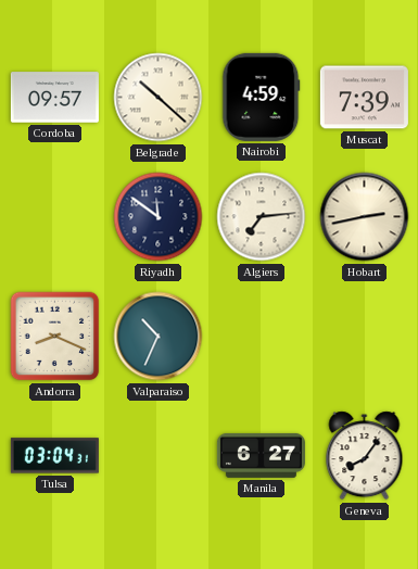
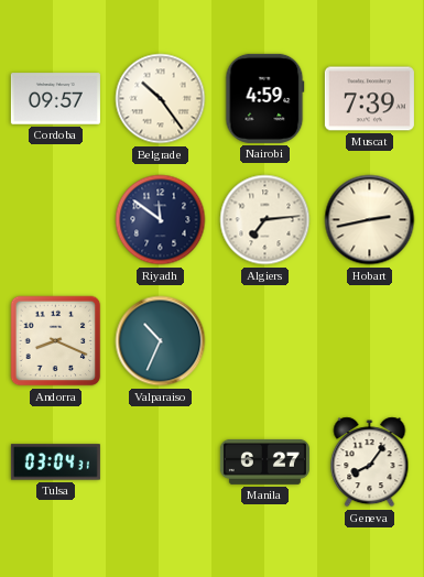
Belgrade: 10:22 -> 10:24 (161, 99)
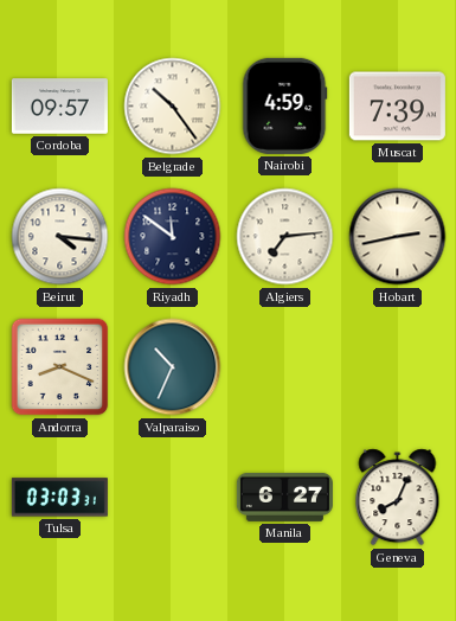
Beirut: none -> 4:16 (60, 237)
Tulsa: 03:04 -> 03:03 (59, 498)
Geneva: 8:06 -> 8:04 (398, 498)
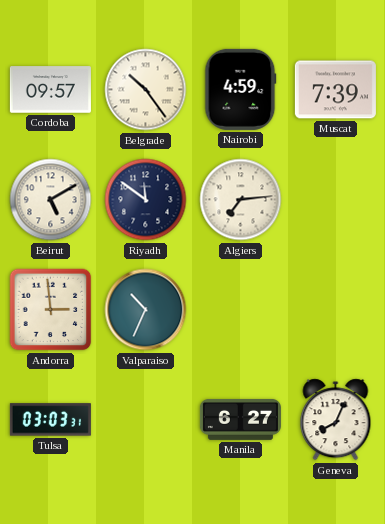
Beirut: 4:16 -> 5:10 (51, 200)
Hobart: 2:43 -> none (398, 237)
Andorra: 8:19 -> 2:59 (51, 310)
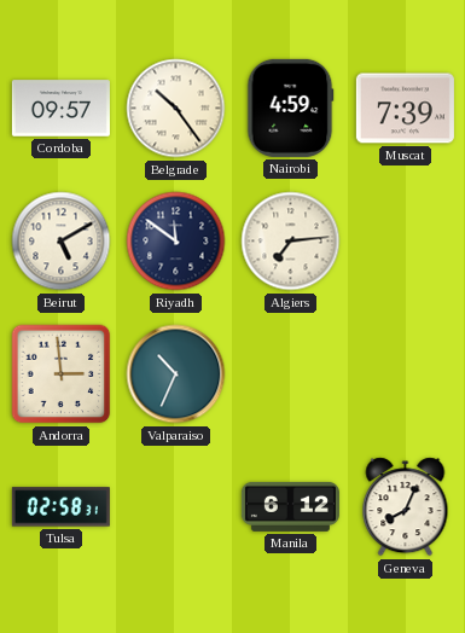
Tulsa: 03:03 -> 02:58 (60, 507)
Manila: 6:27 -> 6:12 (290, 506)
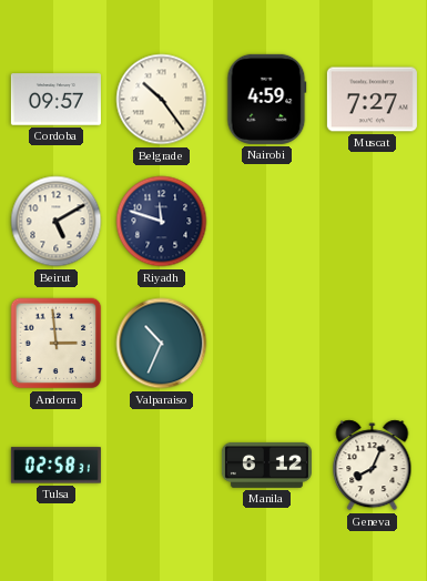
Muscat: 7:39 -> 7:27 (372, 100)
Riyadh: 11:51 -> 11:48 (162, 222)
Algiers: 7:14 -> none (291, 242)
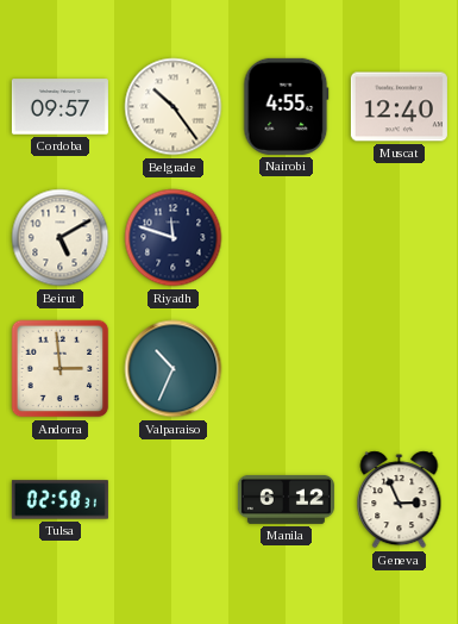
Nairobi: 4:59 -> 4:55 (287, 106)
Muscat: 7:27 -> 12:40 (399, 107)
Geneva: 8:04 -> 2:56 (400, 500)
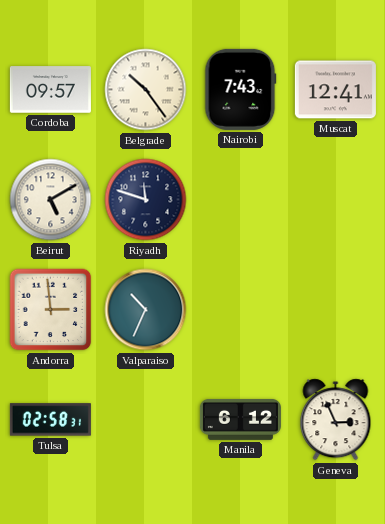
Nairobi: 4:55 -> 7:43 (241, 89)
Muscat: 12:40 -> 12:41 (335, 90)
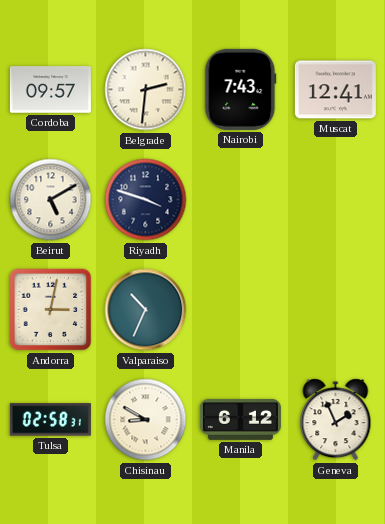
Belgrade: 10:24 -> 2:31 (146, 90)
Riyadh: 11:48 -> 3:48 (146, 200)
Andorra: 2:59 -> 3:02 (51, 310)
Chisinau: none -> 8:50 (146, 420)
Geneva: 2:56 -> 1:56 (336, 420)
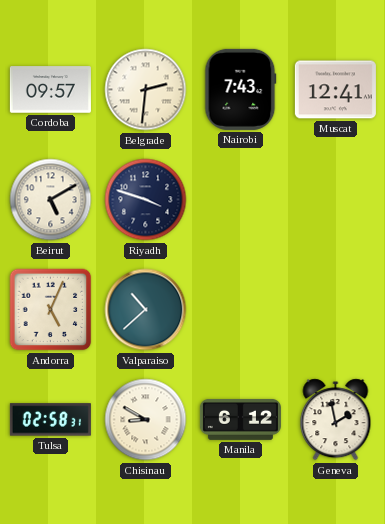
Andorra: 3:02 -> 5:04 (51, 310)
Valparaiso: 10:34 -> 10:38 (146, 310)
Geneva: 1:56 -> 1:58 (336, 420)
